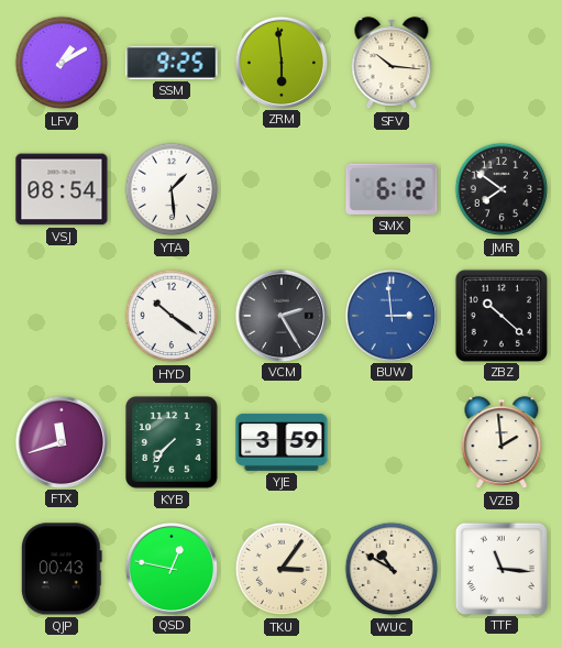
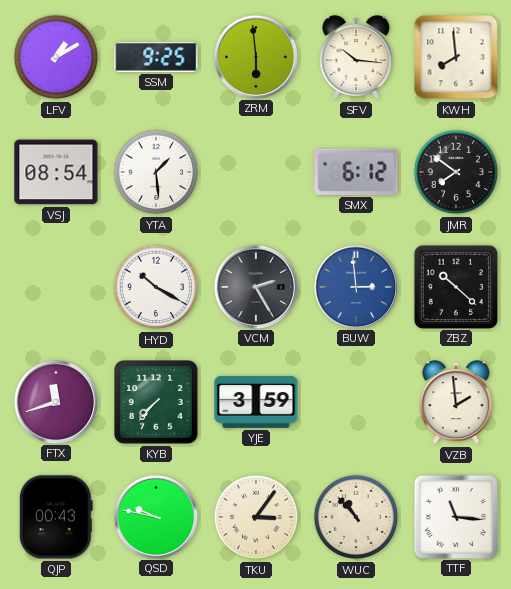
KWH: none -> 7:59 (456, 57)
HYD: 10:21 -> 10:20 (156, 287)
QSD: 12:47 -> 9:47 (155, 516)
WUC: 10:50 -> 10:53 (356, 517)
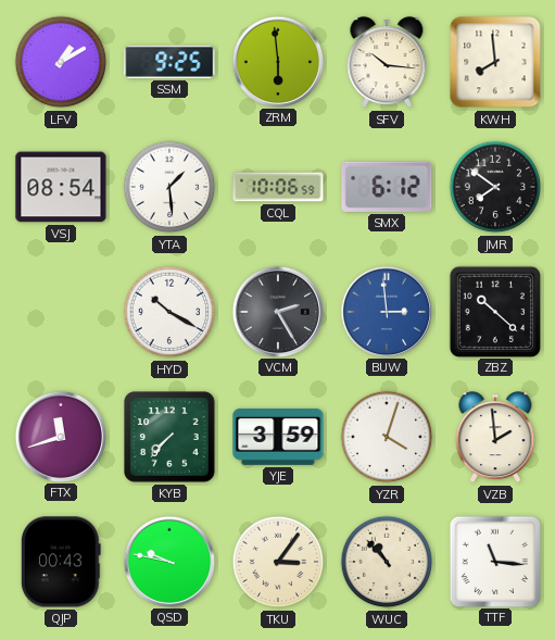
CQL: none -> 10:06 (278, 187)
YZR: none -> 4:03 (387, 437)
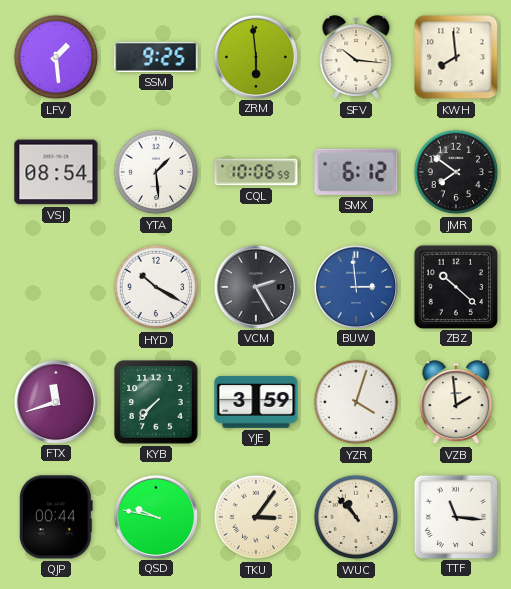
LFV: 1:10 -> 1:29 (56, 57)
QJP: 00:43 -> 00:44 (57, 517)
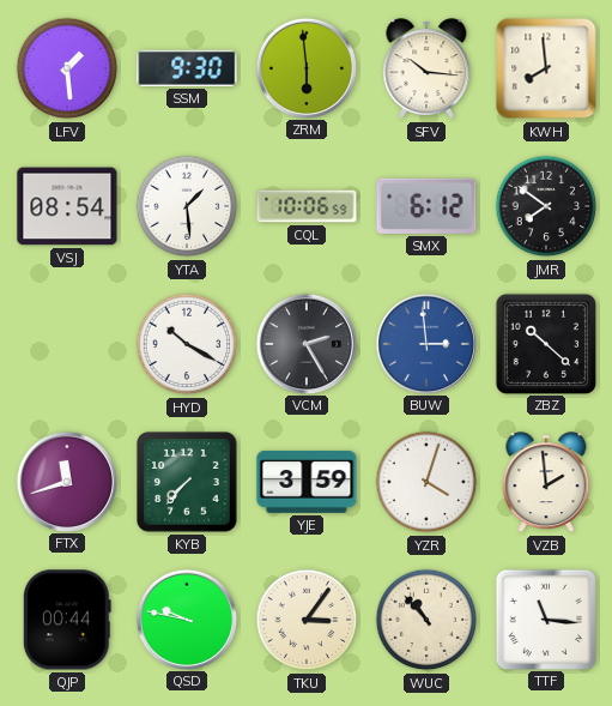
SSM: 9:25 -> 9:30 (187, 68)
